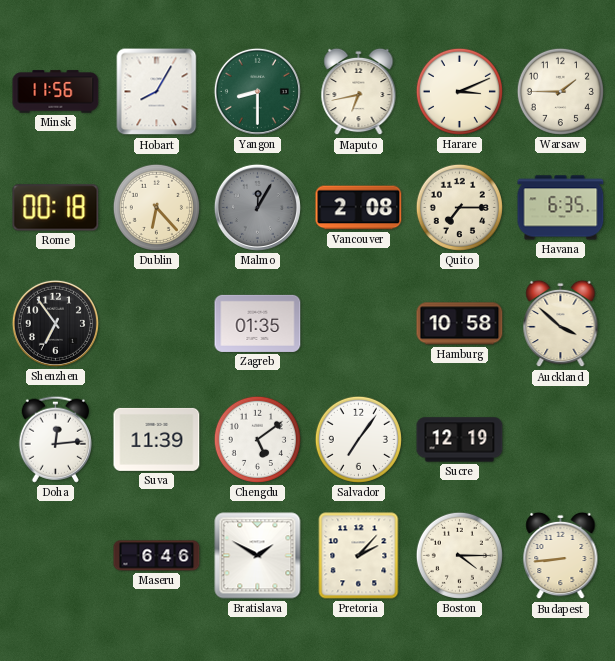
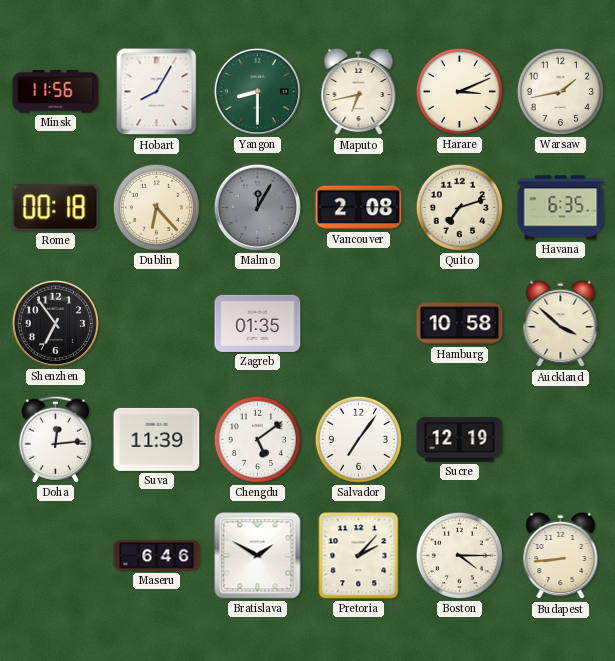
Warsaw: 1:45 -> 1:43 (560, 91)
Quito: 7:15 -> 7:12 (459, 207)
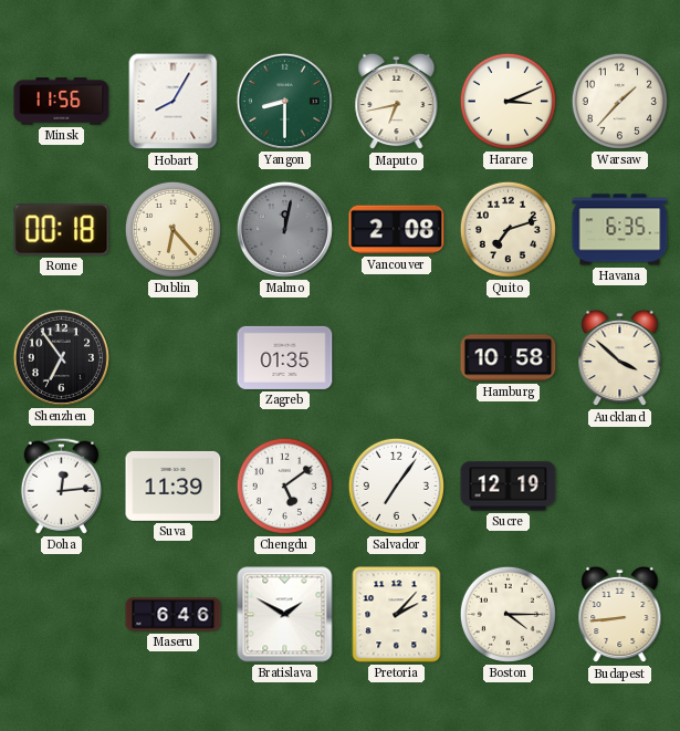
Warsaw: 1:43 -> 1:37 (619, 101)
Malmo: 12:05 -> 12:02 (284, 229)
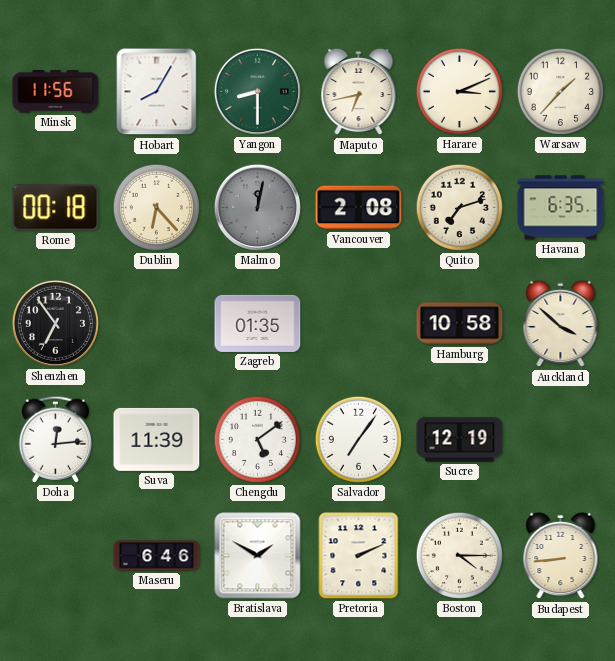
Pretoria: 2:07 -> 2:11 (359, 556)
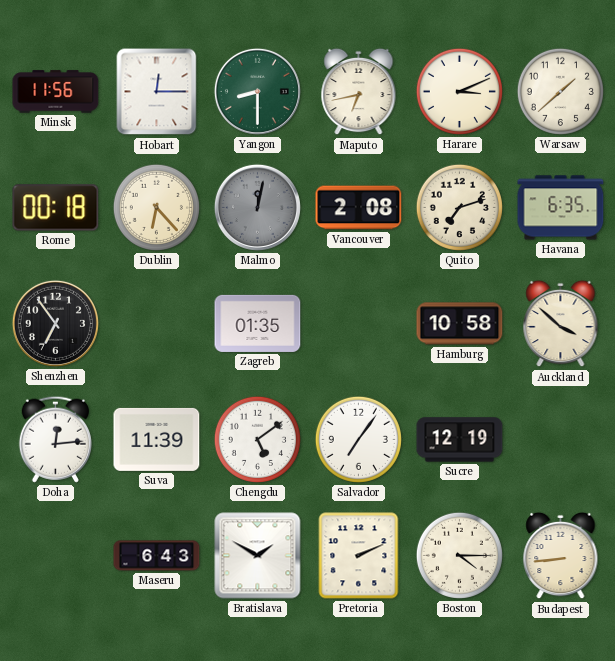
Hobart: 8:05 -> 12:15 (157, 92)
Warsaw: 1:37 -> 1:38 (560, 91)
Maseru: 6:46 -> 6:43 (157, 556)
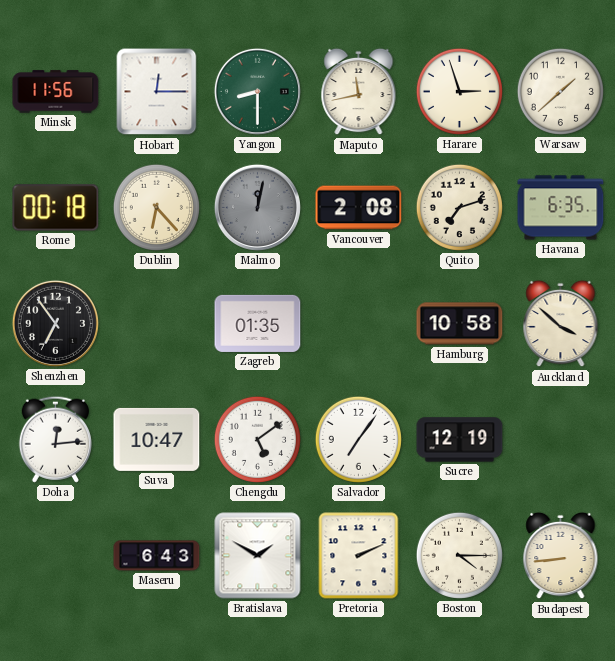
Maputo: 6:43 -> 11:43 (359, 92)
Harare: 3:11 -> 2:57 (459, 91)
Suva: 11:39 -> 10:47 (157, 439)
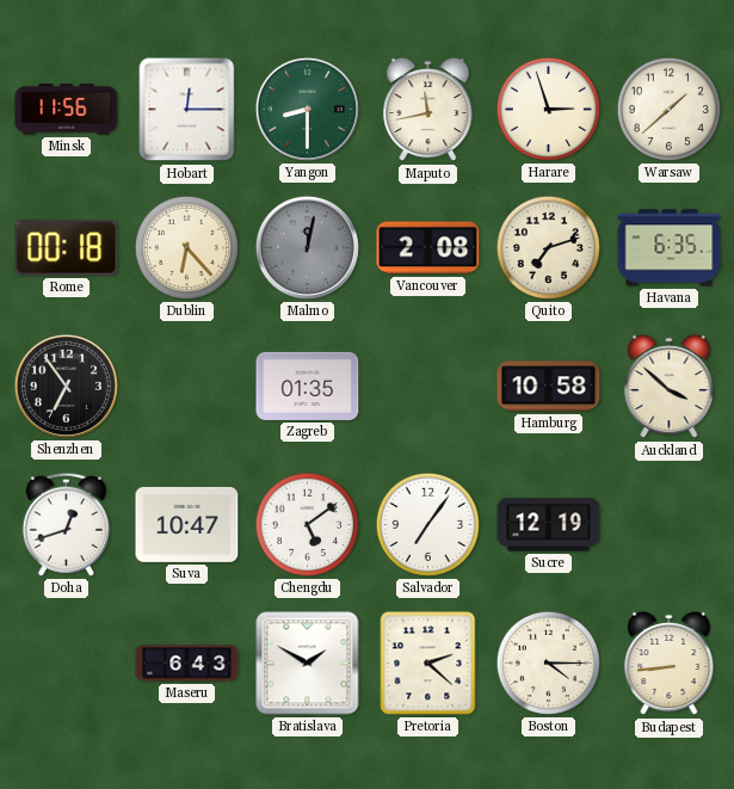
Doha: 12:14 -> 12:42 (66, 524)
Pretoria: 2:11 -> 2:22 (428, 664)
